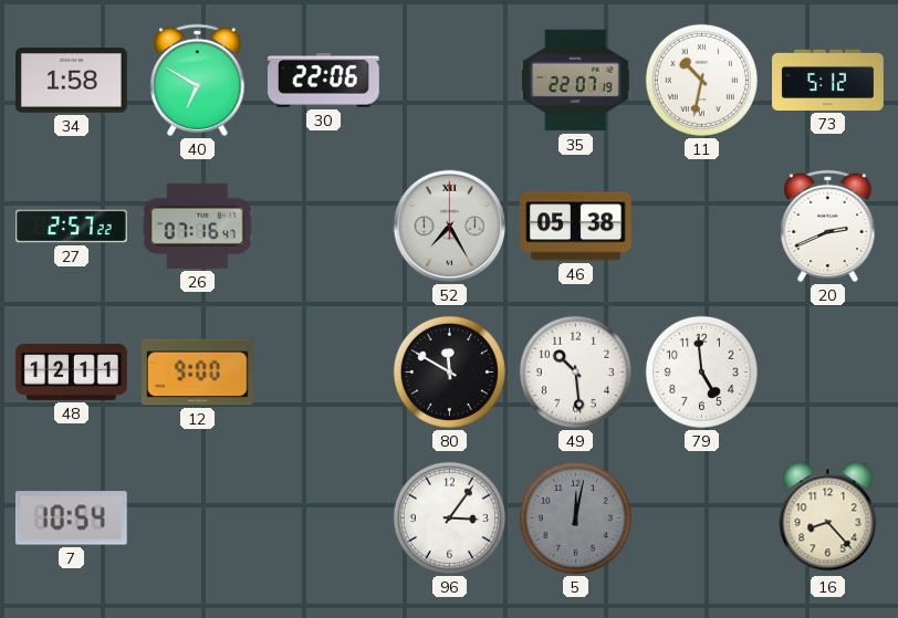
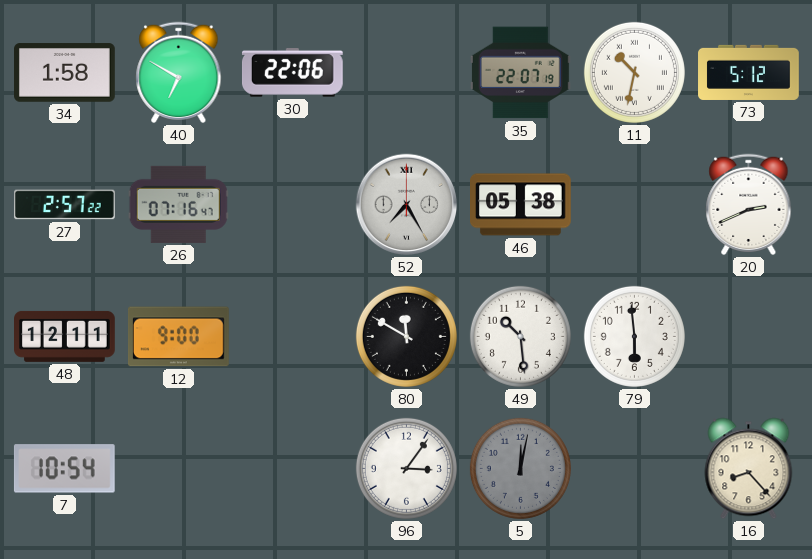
79: 4:59 -> 5:59 (634, 336)
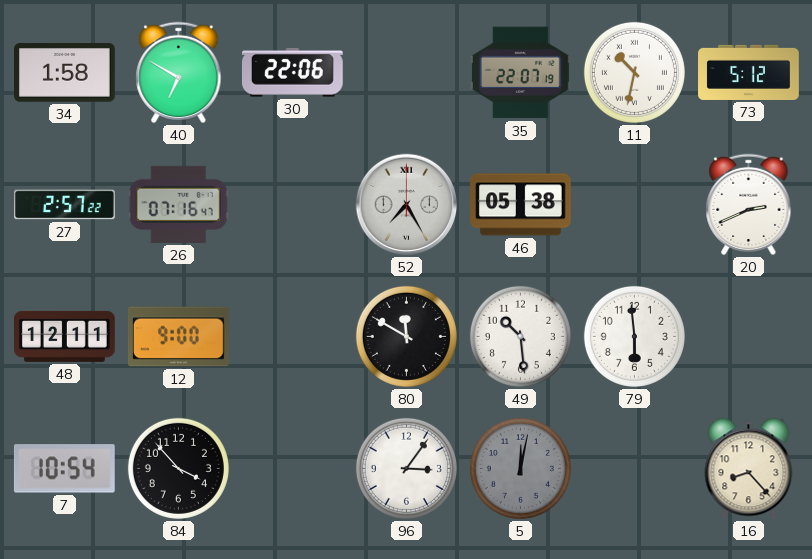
84: none -> 3:53 (178, 468)
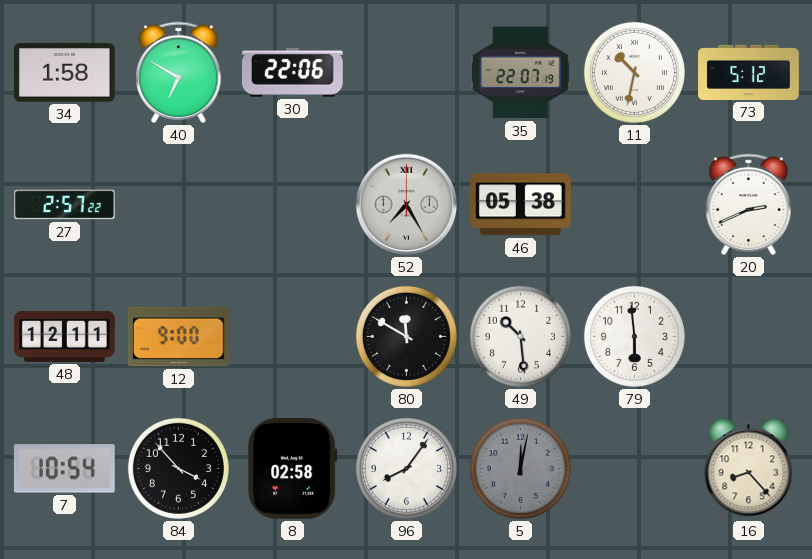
26: 07:16 -> none (178, 204)
8: none -> 02:58 (293, 468)
96: 3:06 -> 8:06 (406, 468)
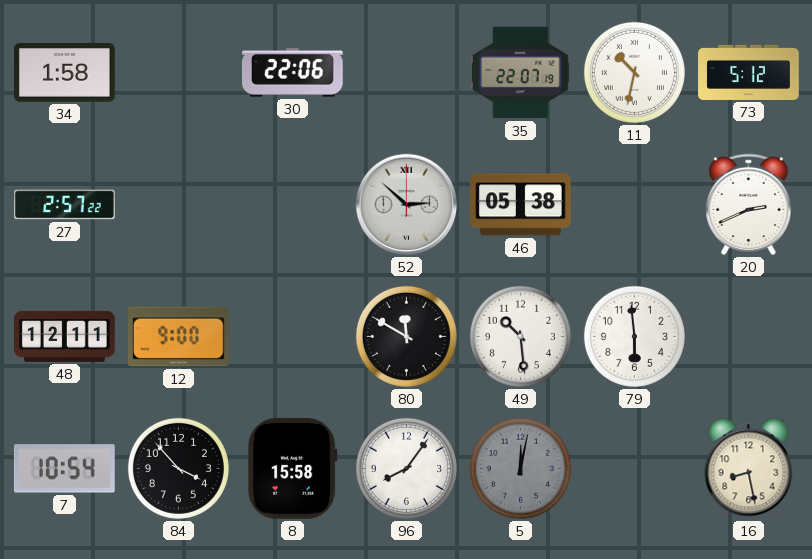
40: 6:50 -> none (179, 73)
52: 7:25 -> 2:52 (407, 205)
8: 02:58 -> 15:58 (293, 468)
16: 8:23 -> 8:28 (749, 469)
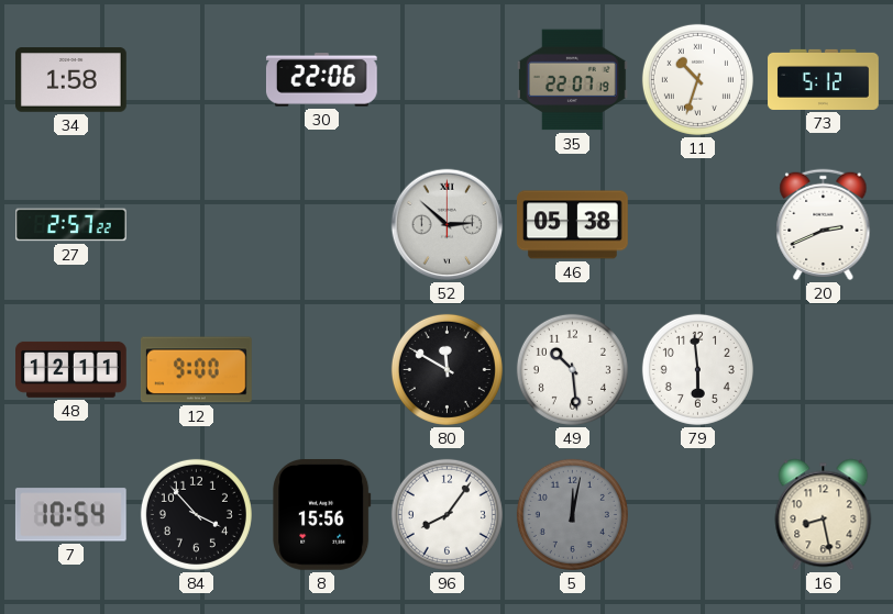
11: 10:32 -> 10:33 (697, 79)
8: 15:58 -> 15:56 (322, 514)
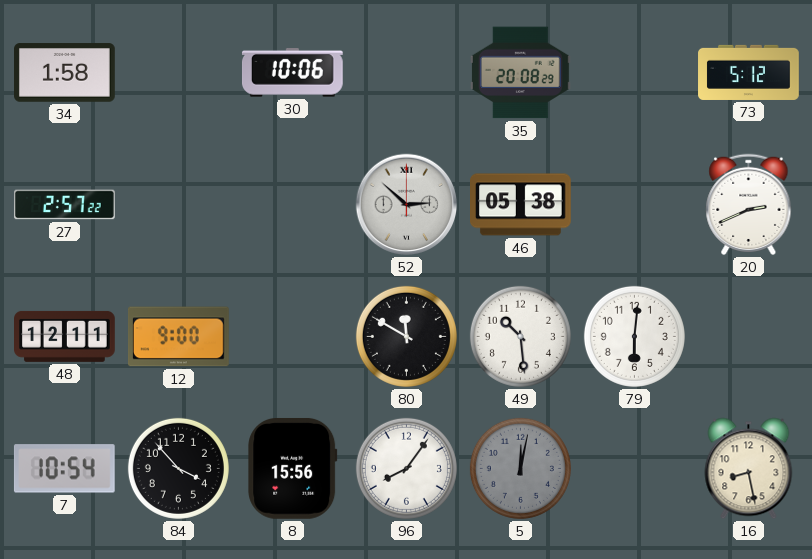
30: 22:06 -> 10:06 (292, 73)
35: 22:07 -> 20:08 (521, 73)
11: 10:33 -> none (697, 79)
79: 5:59 -> 6:01 (634, 336)
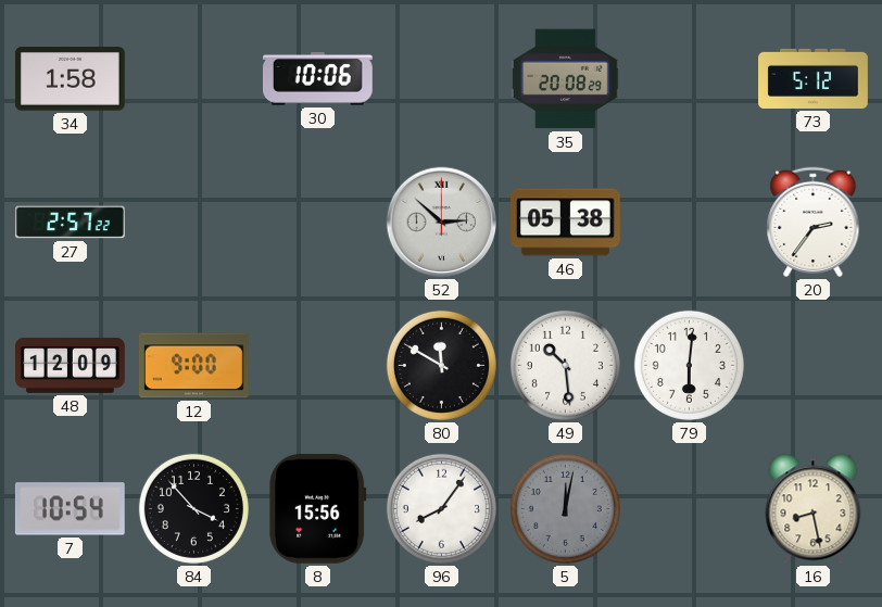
20: 2:41 -> 2:36 (814, 223)
48: 12:11 -> 12:09 (71, 365)
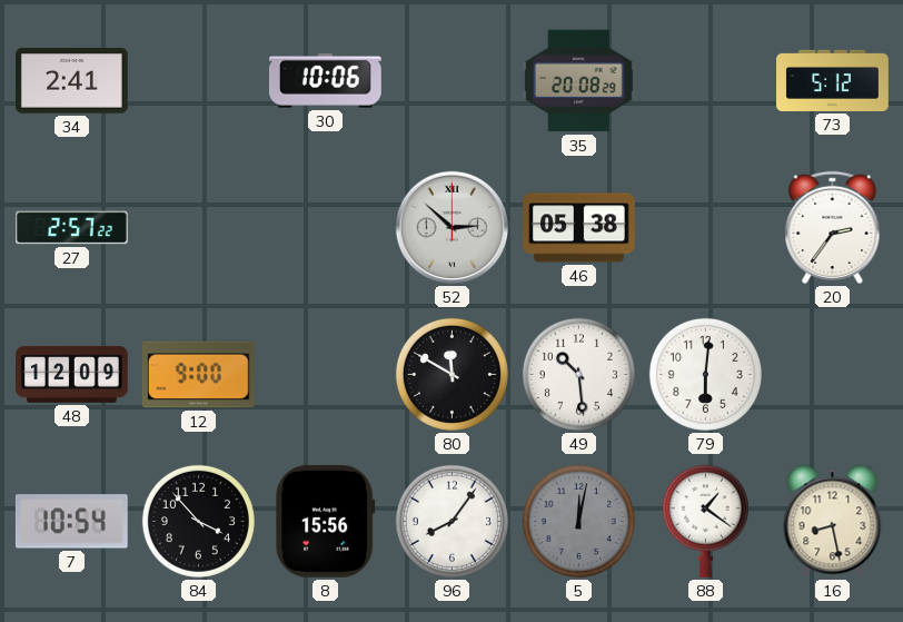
34: 1:58 -> 2:41 (72, 81)
88: none -> 1:21 (705, 521)
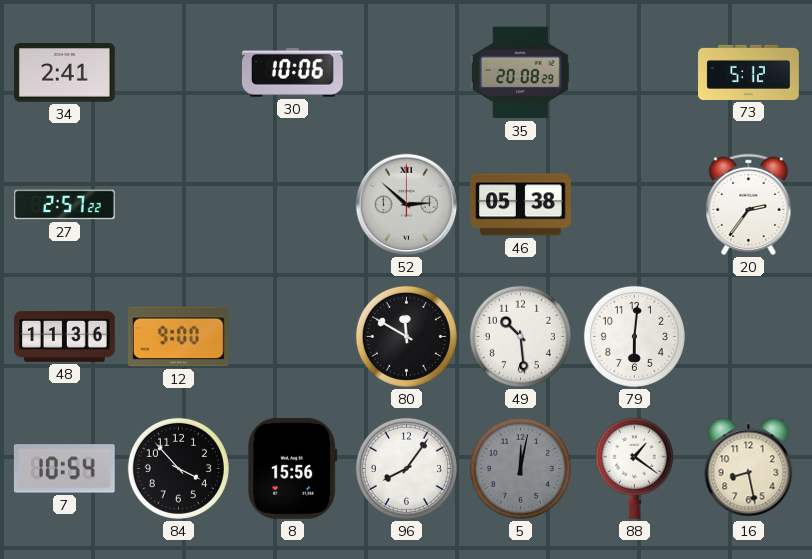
48: 12:09 -> 11:36 (65, 336)
